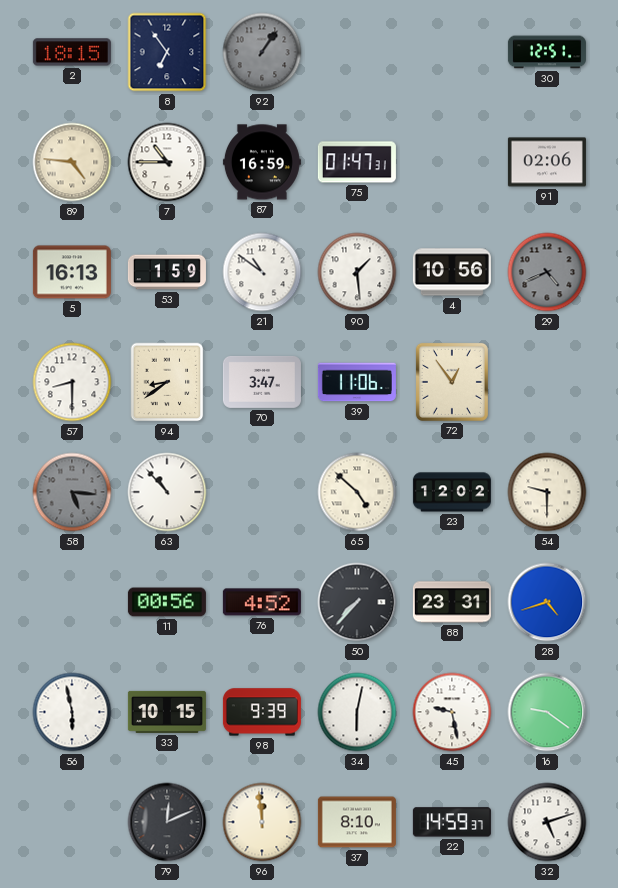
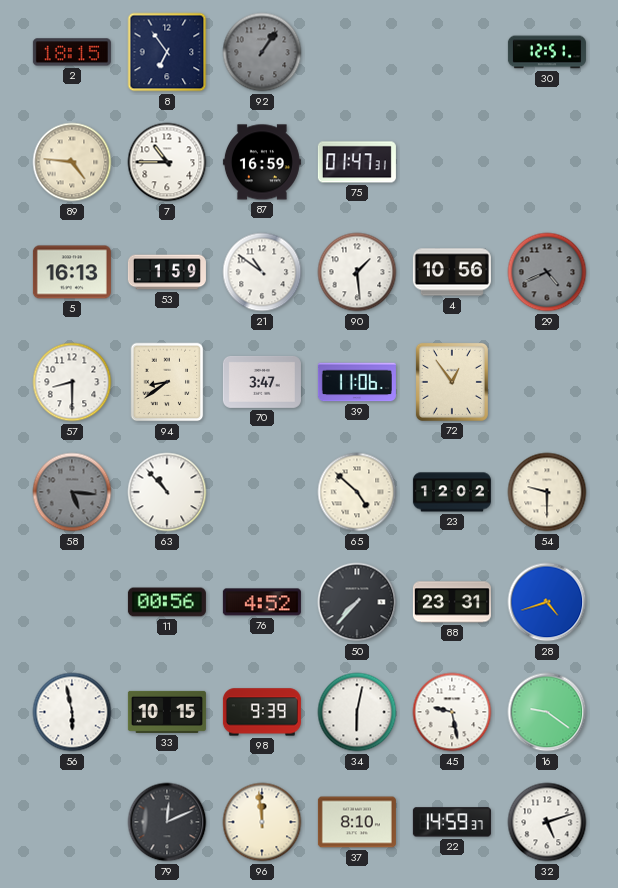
91: 02:06 -> none (547, 162)
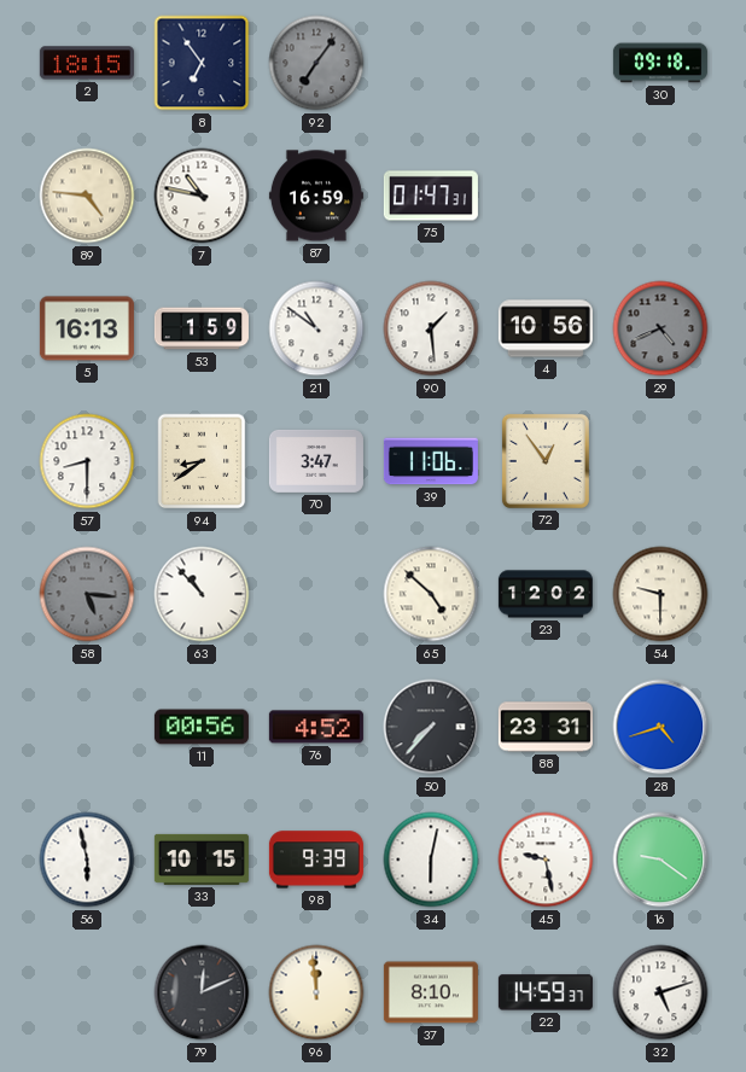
92: 1:06 -> 7:06 (316, 63)
30: 12:51 -> 09:18 (660, 63)
7: 10:45 -> 10:47 (202, 196)
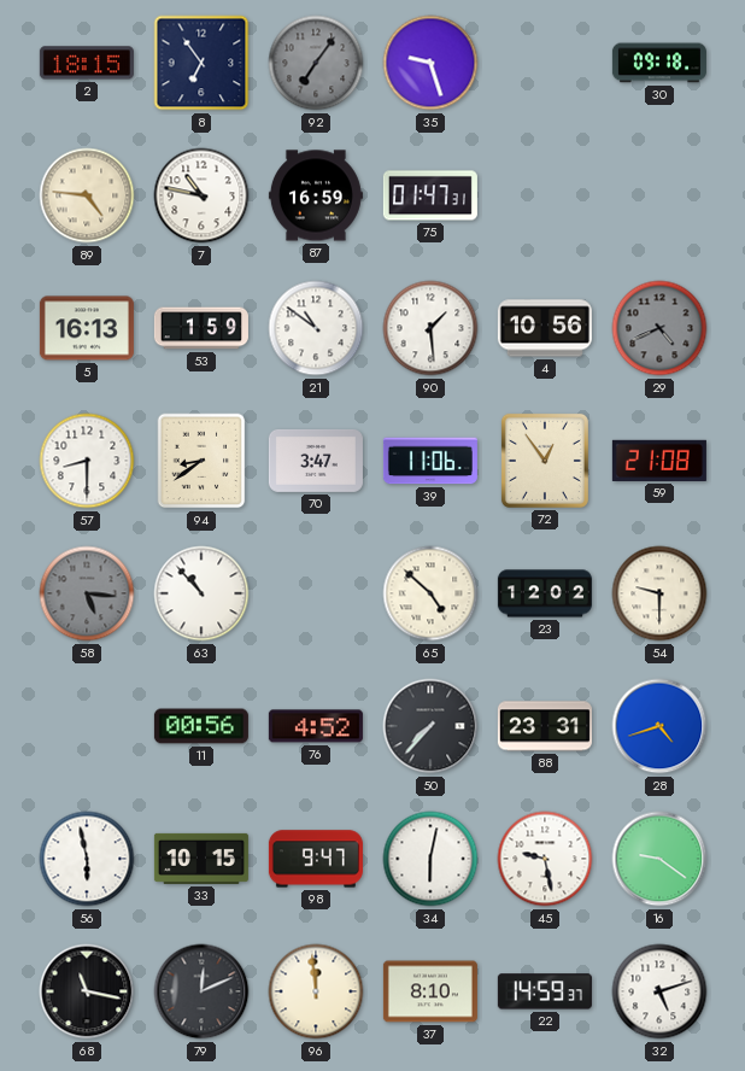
35: none -> 9:27 (430, 63)
59: none -> 21:08 (659, 461)
98: 9:39 -> 9:47 (316, 859)
68: none -> 11:17 (87, 991)
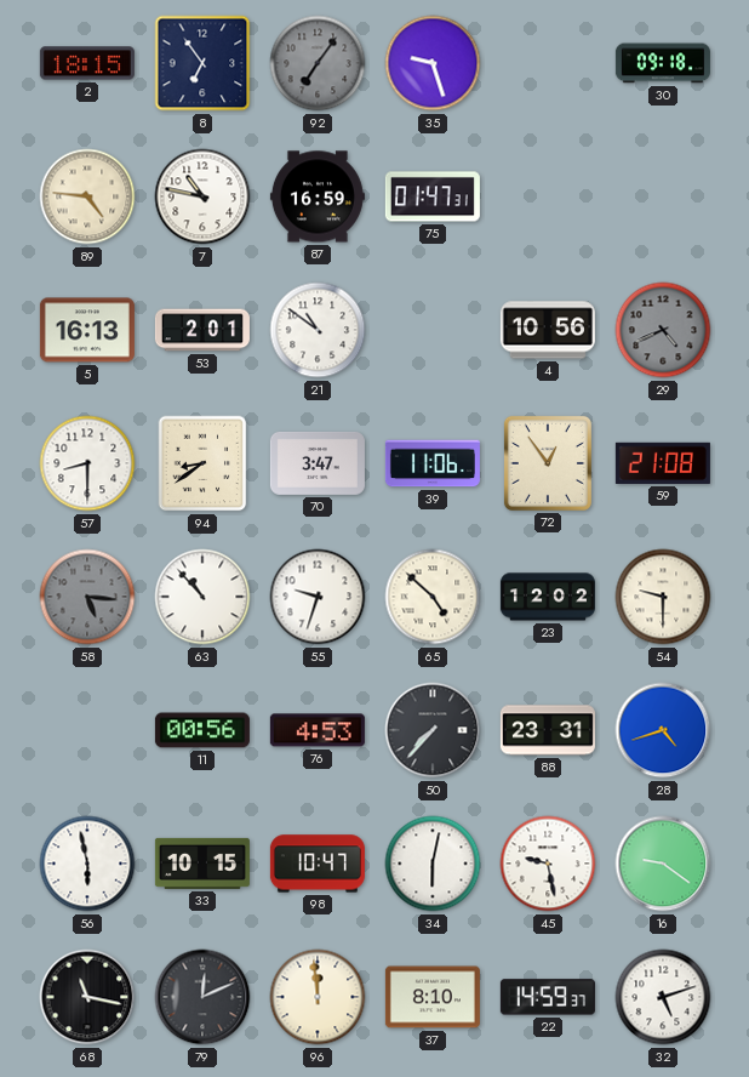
53: 1:59 -> 2:01 (202, 330)
90: 1:29 -> none (430, 328)
55: none -> 9:33 (318, 597)
76: 4:52 -> 4:53 (318, 730)
98: 9:47 -> 10:47 (318, 864)
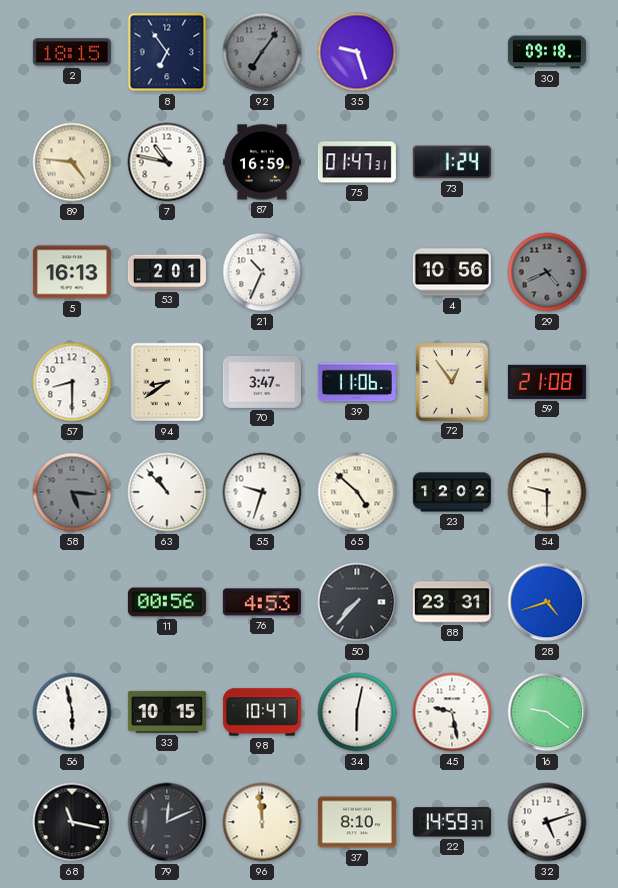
73: none -> 1:24 (452, 162)
21: 10:51 -> 10:34 (262, 272)
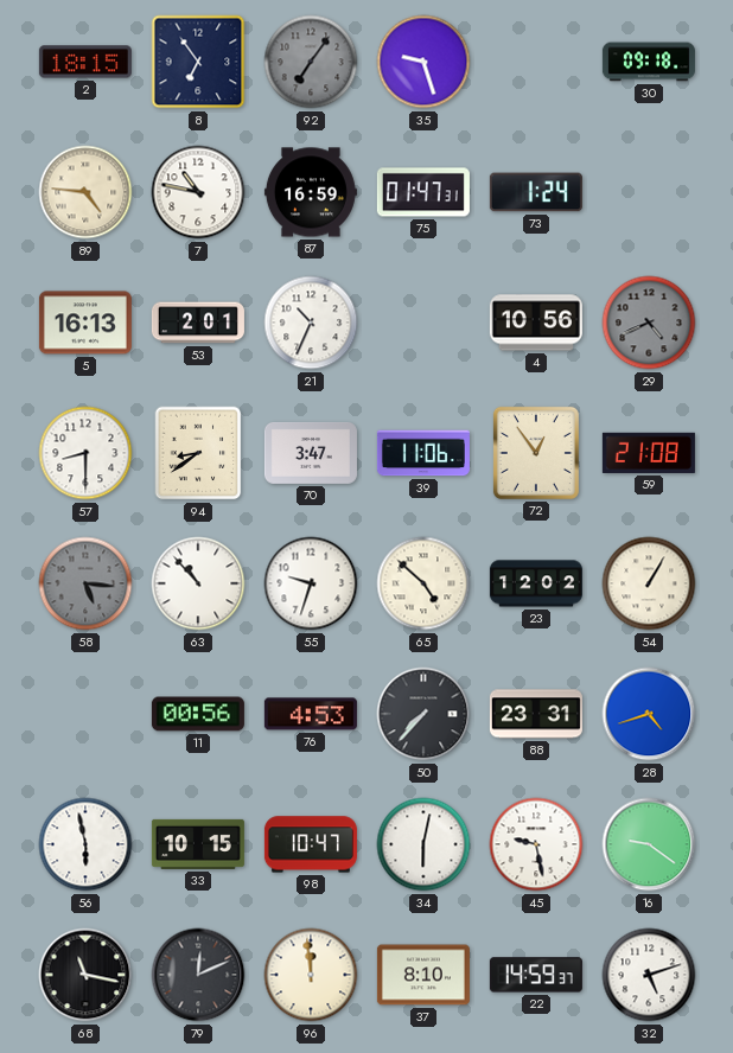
54: 9:30 -> 1:05 (649, 583)
